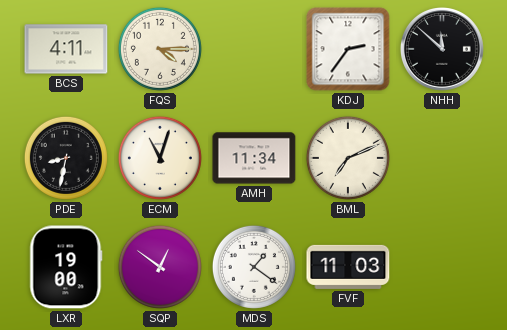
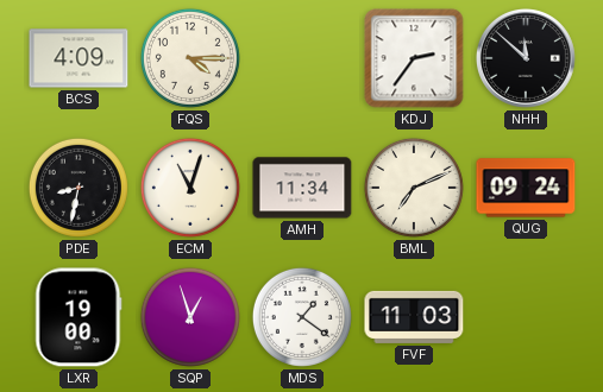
BCS: 4:11 -> 4:09 (78, 58)
QUG: none -> 09:24 (526, 188)
SQP: 12:51 -> 12:57 (190, 317)
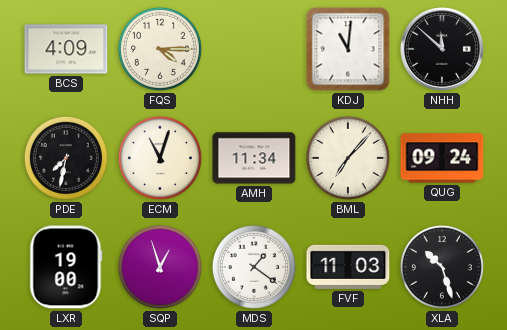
KDJ: 2:36 -> 11:01 (348, 49)
PDE: 8:32 -> 7:32 (66, 158)
BML: 7:11 -> 7:07 (348, 158)
XLA: none -> 10:27 (442, 267)
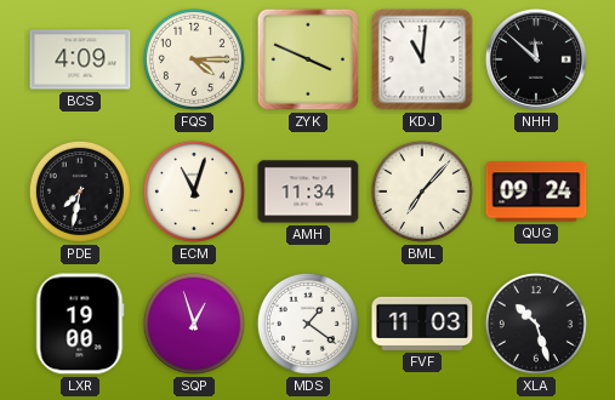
ZYK: none -> 3:49 (308, 59)
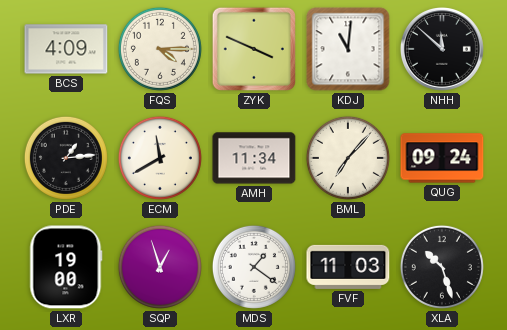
PDE: 7:32 -> 1:14 (66, 158)
ECM: 11:03 -> 11:40 (160, 158)
